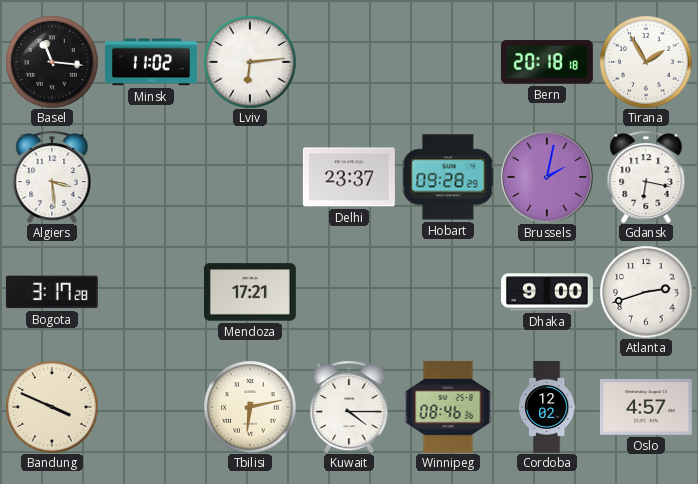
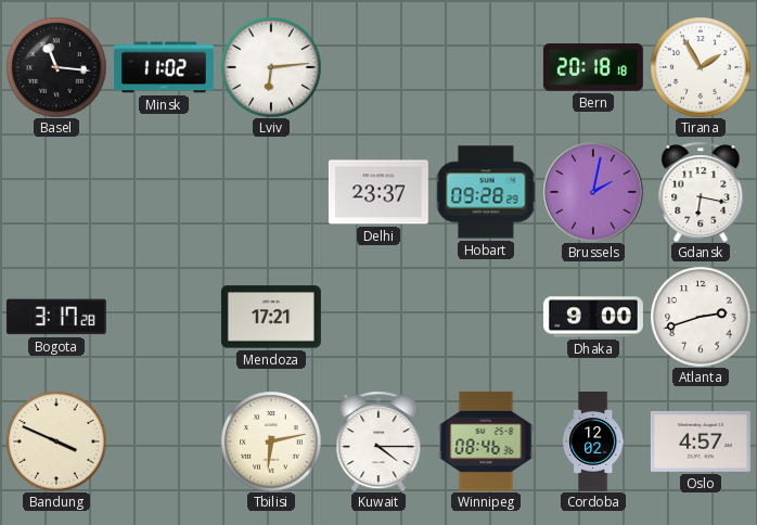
Algiers: 3:29 -> none (52, 177)
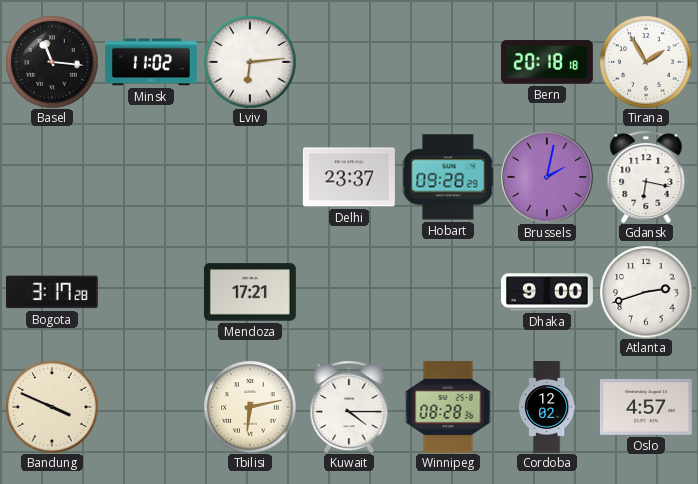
Winnipeg: 08:46 -> 08:28 (448, 407)
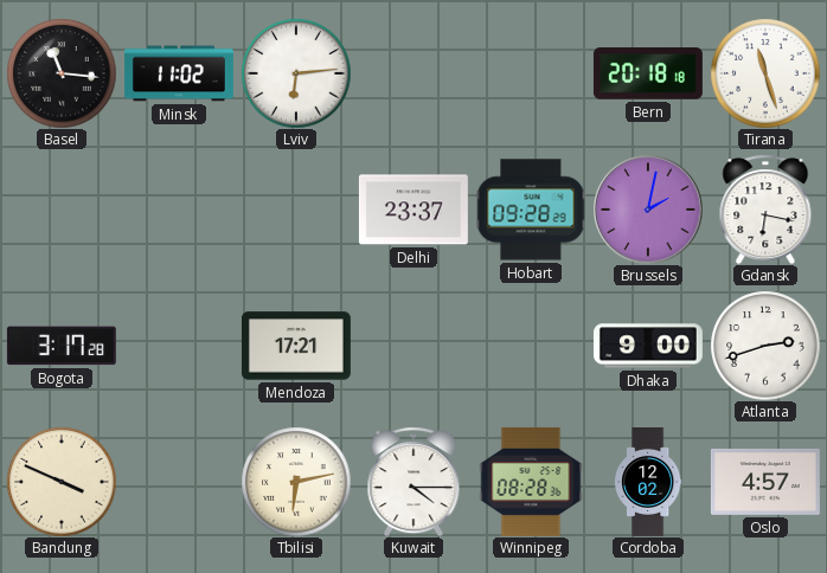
Tirana: 1:55 -> 11:27 (765, 73)
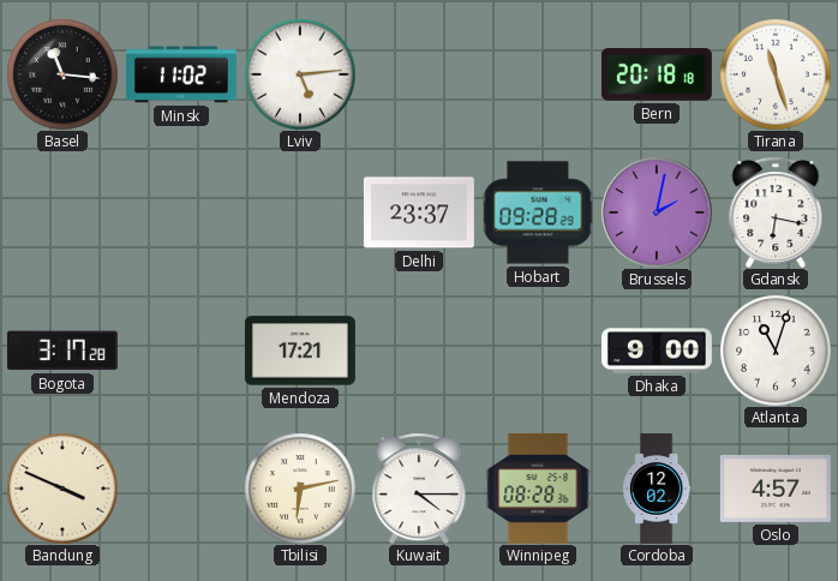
Lviv: 6:14 -> 5:14 (300, 74)
Atlanta: 2:42 -> 11:03 (776, 351)
